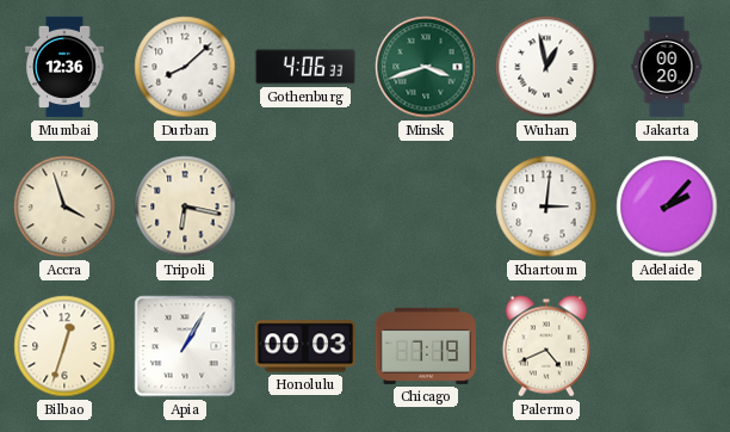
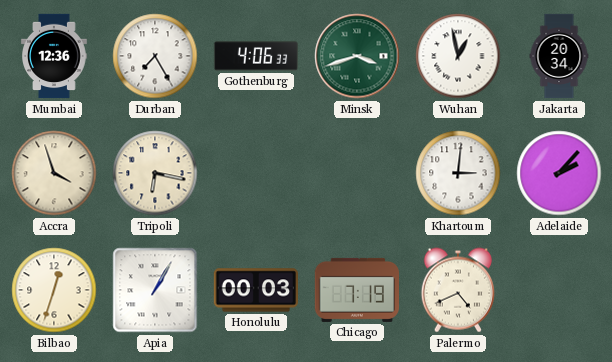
Durban: 8:08 -> 7:25 (155, 56)
Jakarta: 00:20 -> 20:34 (559, 56)
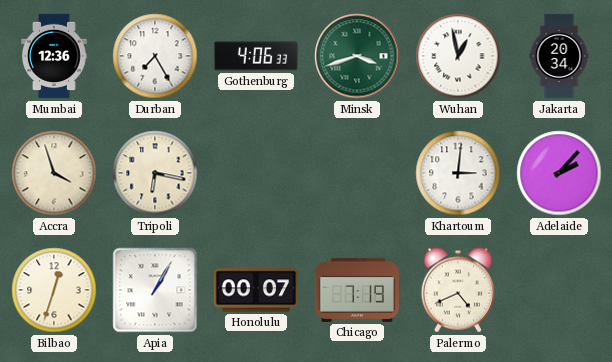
Honolulu: 00:03 -> 00:07 (255, 290)
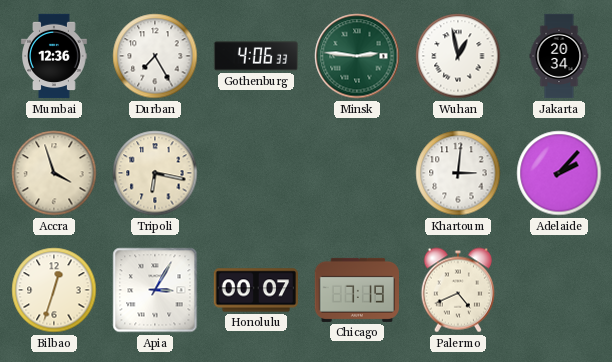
Minsk: 3:42 -> 2:46 (357, 56)
Apia: 1:05 -> 3:05 (155, 290)
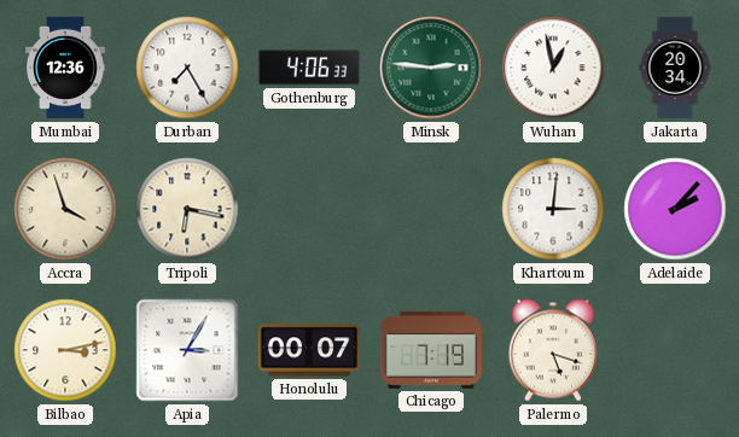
Bilbao: 12:33 -> 3:13 (65, 350)
Palermo: 4:41 -> 5:18 (553, 350)
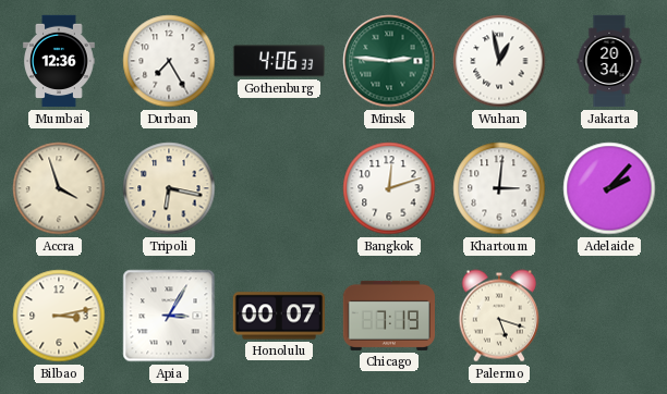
Bangkok: none -> 12:12 (389, 188)
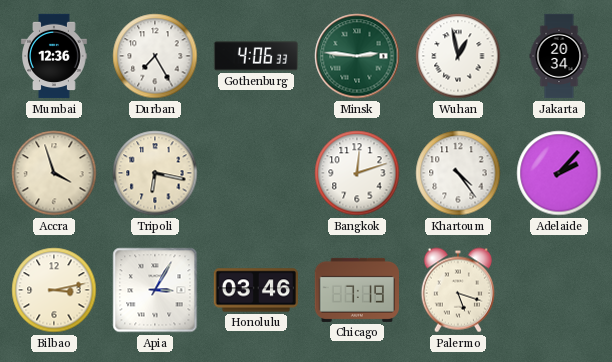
Khartoum: 3:01 -> 4:24 (458, 173)
Honolulu: 00:07 -> 03:46 (255, 290)
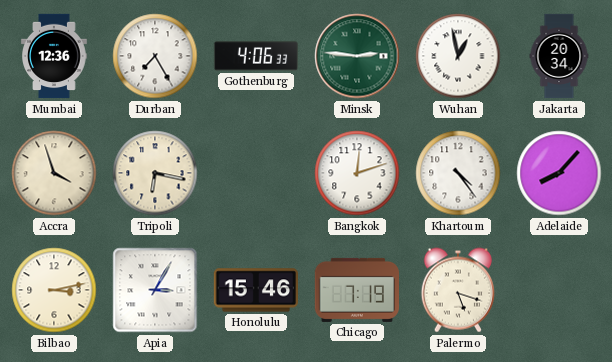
Adelaide: 2:07 -> 8:07 (559, 173)
Honolulu: 03:46 -> 15:46 (255, 290)
